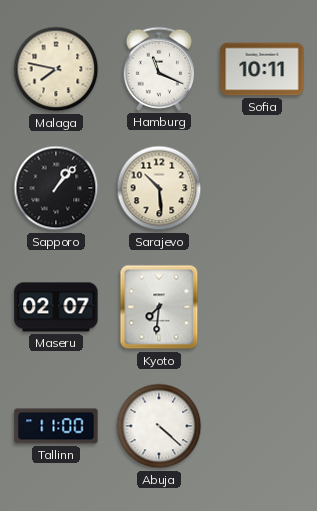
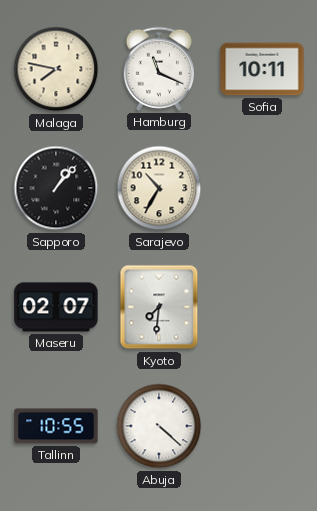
Sarajevo: 10:29 -> 10:35 (159, 188)
Tallinn: 11:00 -> 10:55 (56, 426)
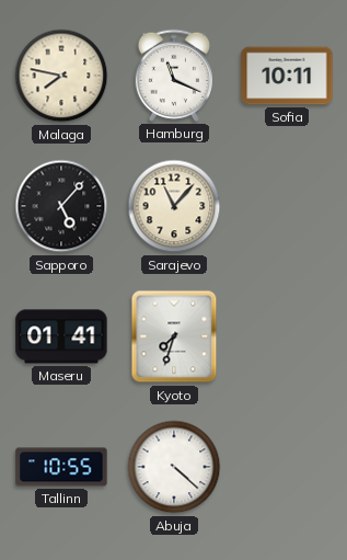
Sapporo: 1:07 -> 5:07 (61, 206)
Sarajevo: 10:35 -> 11:07 (174, 206)
Maseru: 02:07 -> 01:41 (61, 336)
Kyoto: 7:31 -> 7:33 (174, 336)
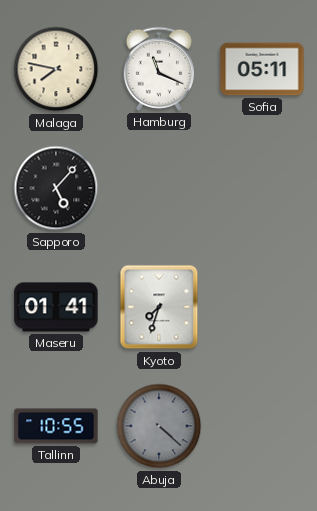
Sofia: 10:11 -> 05:11 (262, 69)
Sarajevo: 11:07 -> none (174, 206)
Abuja dial: white -> grey (159, 426)
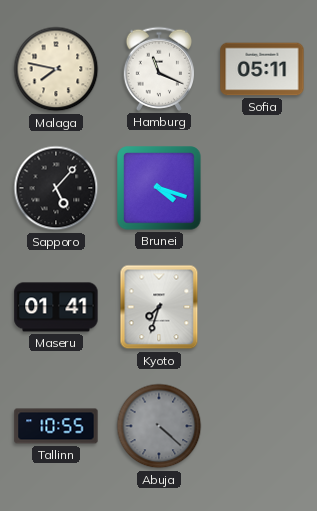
Brunei: none -> 4:18 (159, 188)
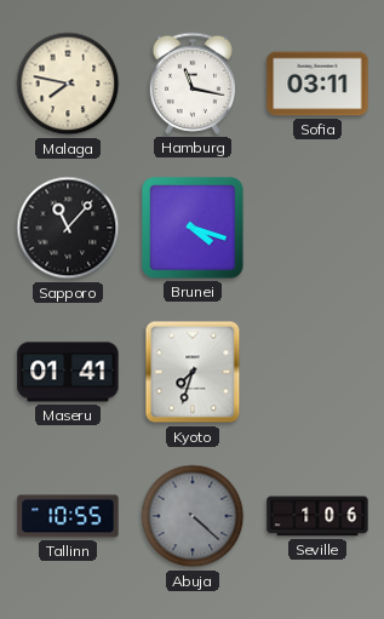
Hamburg: 11:19 -> 11:17 (191, 84)
Sofia: 05:11 -> 03:11 (317, 84)
Sapporo: 5:07 -> 11:07 (68, 228)
Seville: none -> 1:06 (317, 516)
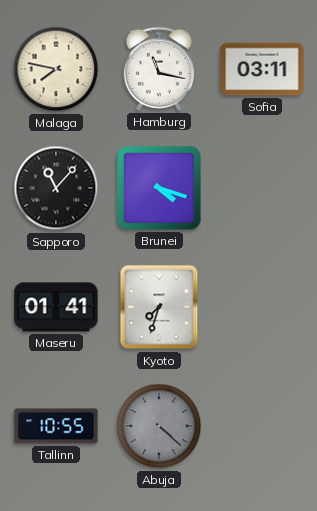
Seville: 1:06 -> none (317, 516)
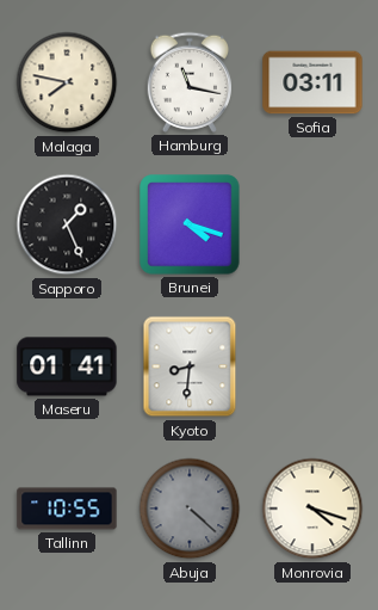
Sapporo: 11:07 -> 1:26 (67, 224)
Kyoto: 7:33 -> 8:31 (190, 366)
Monrovia: none -> 4:18 (312, 509)
